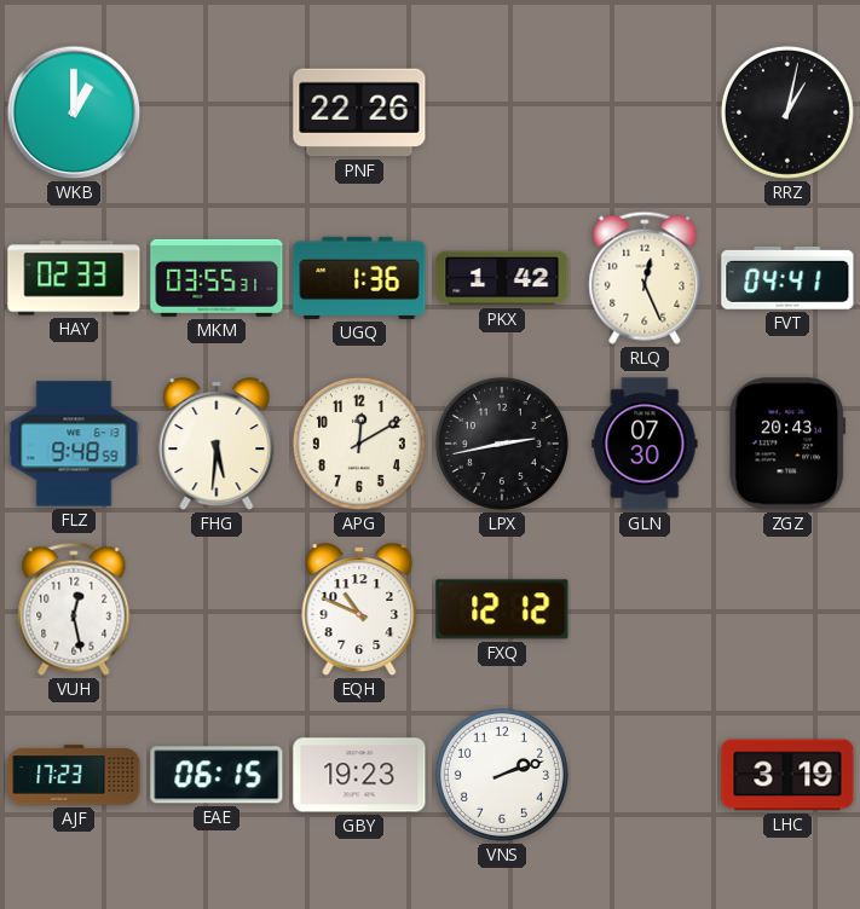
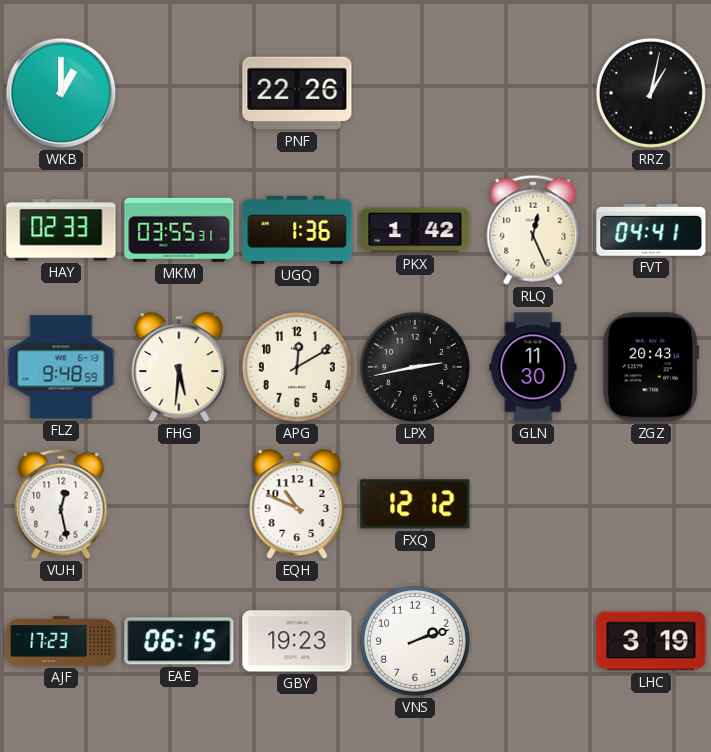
GLN: 07:30 -> 11:30 (533, 367)
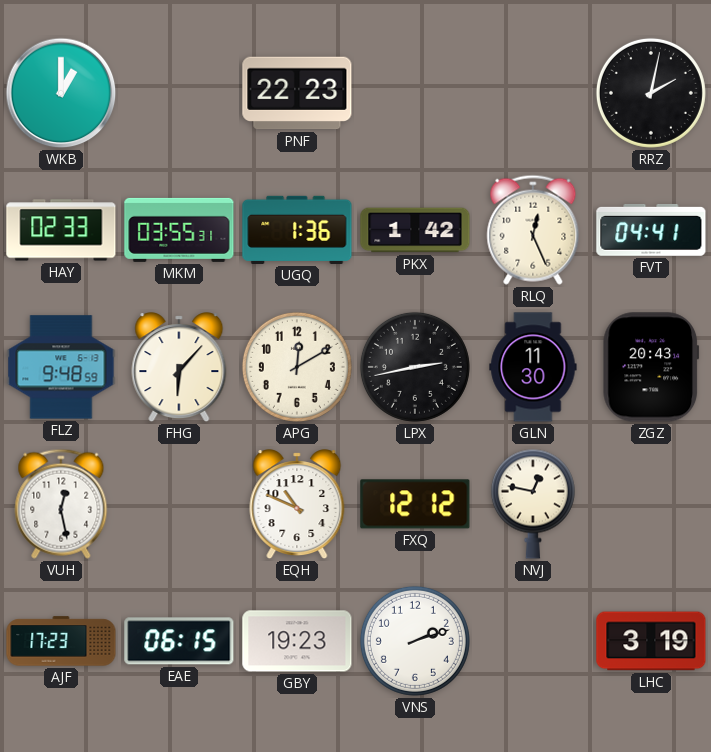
PNF: 22:26 -> 22:23 (297, 93)
RRZ: 1:02 -> 2:02 (651, 93)
FHG: 5:31 -> 6:07 (179, 368)
NVJ: none -> 12:47 (533, 504)
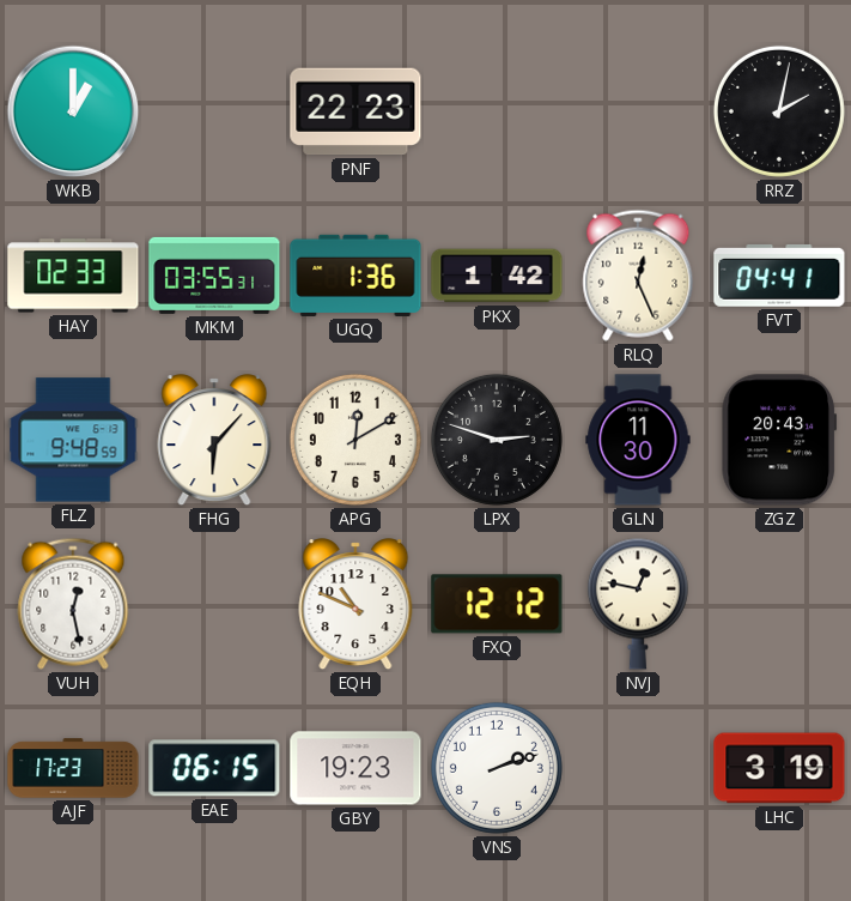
LPX: 2:43 -> 2:48 (497, 440)
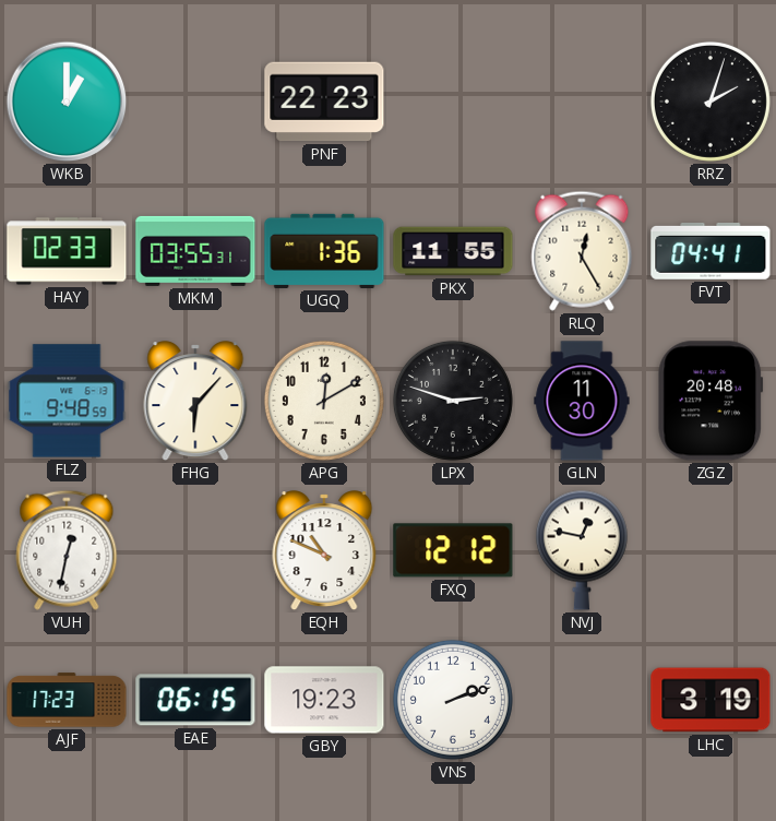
RRZ: 2:02 -> 2:03 (711, 102)
PKX: 1:42 -> 11:55 (453, 251)
RLQ: 12:26 -> 12:25 (582, 251)
ZGZ: 20:43 -> 20:48 (711, 401)
VUH: 12:28 -> 12:32 (67, 550)
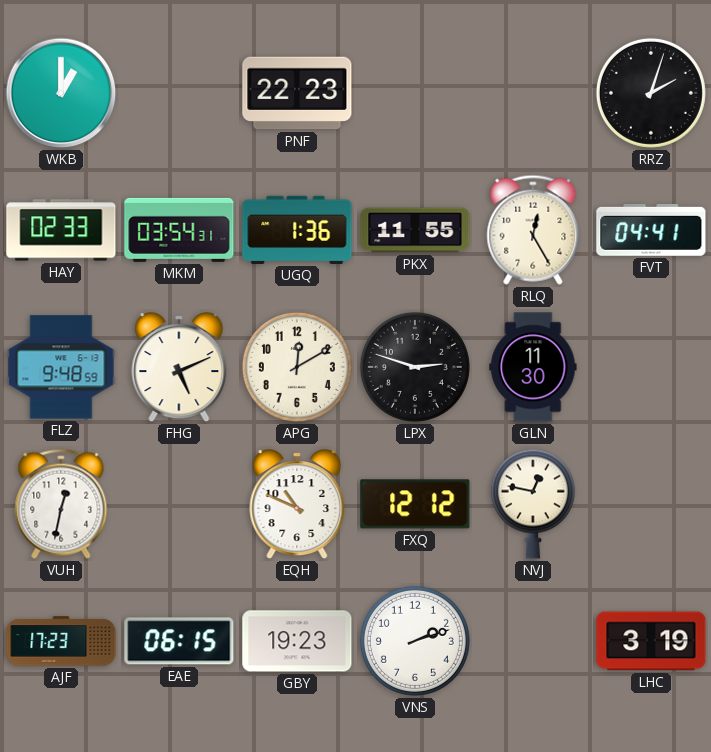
MKM: 03:55 -> 03:54 (179, 230)
FHG: 6:07 -> 5:11 (179, 368)
ZGZ: 20:48 -> none (711, 401)
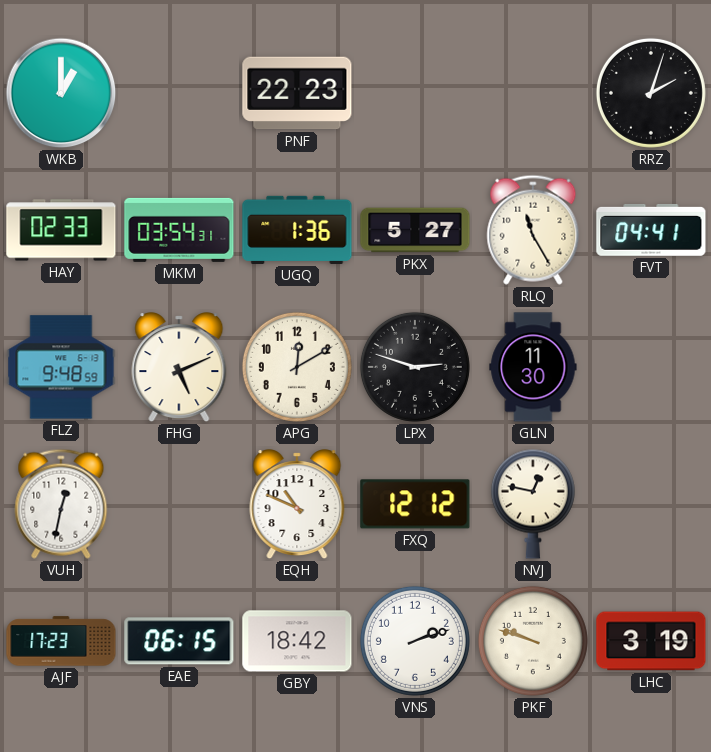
PKX: 11:55 -> 5:27 (415, 230)
RLQ: 12:25 -> 11:25 (533, 230)
GBY: 19:23 -> 18:42 (297, 641)
PKF: none -> 9:48 (533, 641)
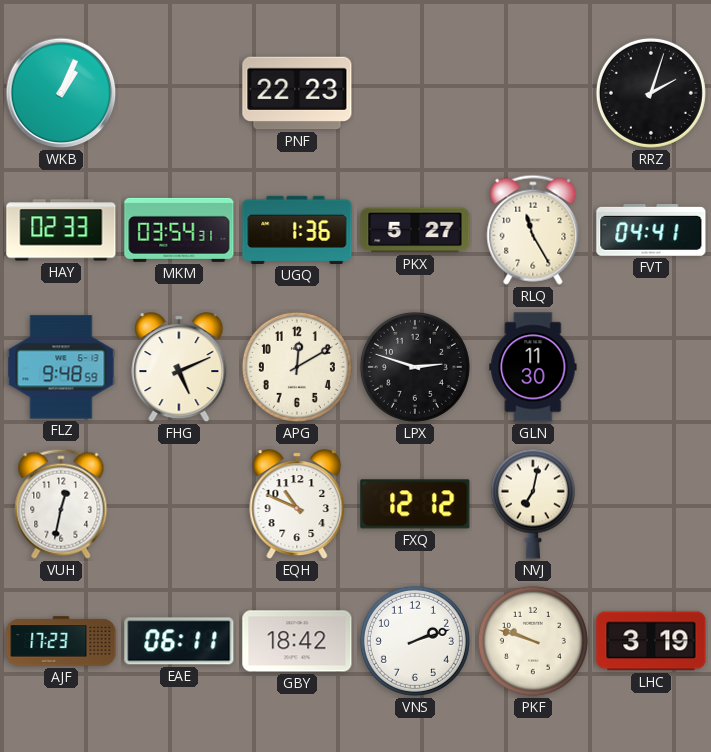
WKB: 1:00 -> 1:04 (61, 93)
NVJ: 12:47 -> 7:02 (533, 504)
EAE: 06:15 -> 06:11 (179, 641)
